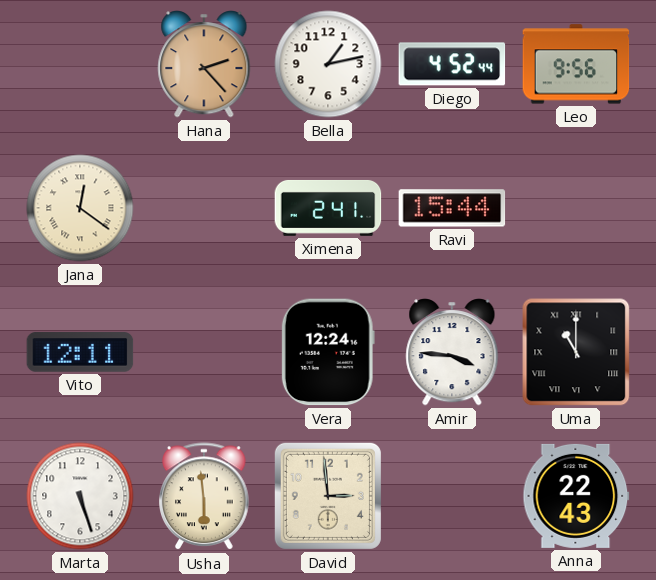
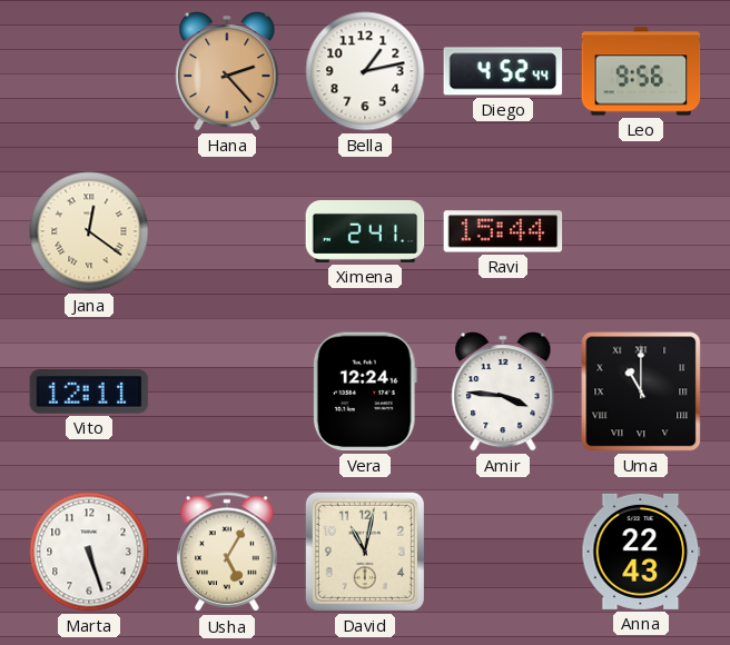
Usha: 5:59 -> 5:05 (227, 553)
David: 2:59 -> 11:02 (365, 552)
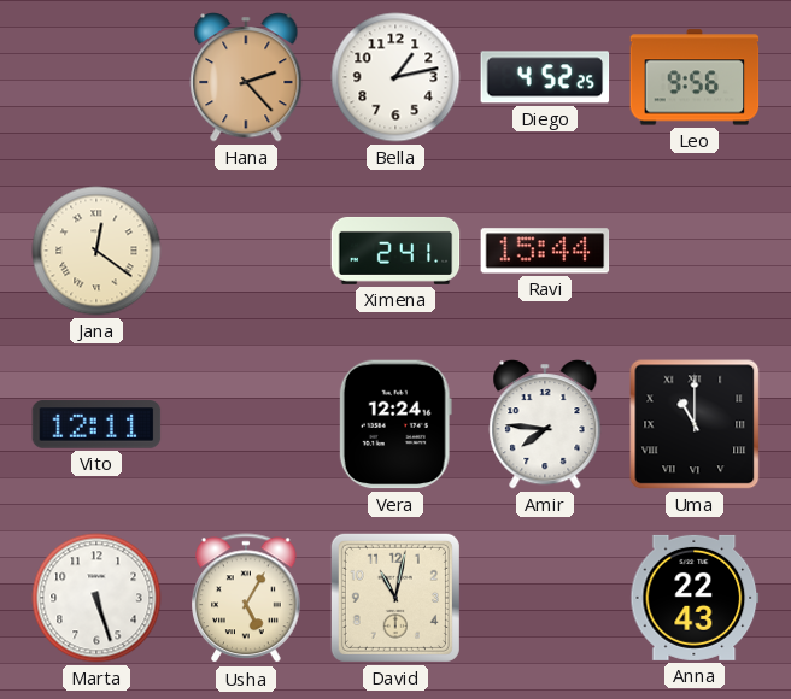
Diego: 4:52:44 -> 4:52:25 (545, 77)
Amir: 3:46 -> 7:46 (545, 424)
